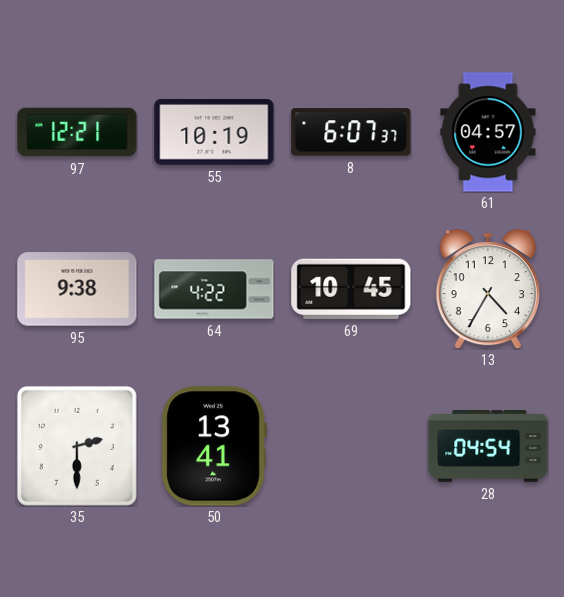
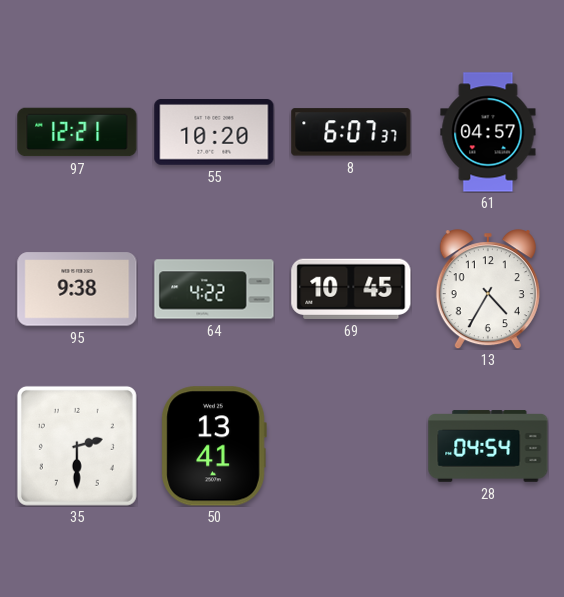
55: 10:19 -> 10:20 (214, 133)
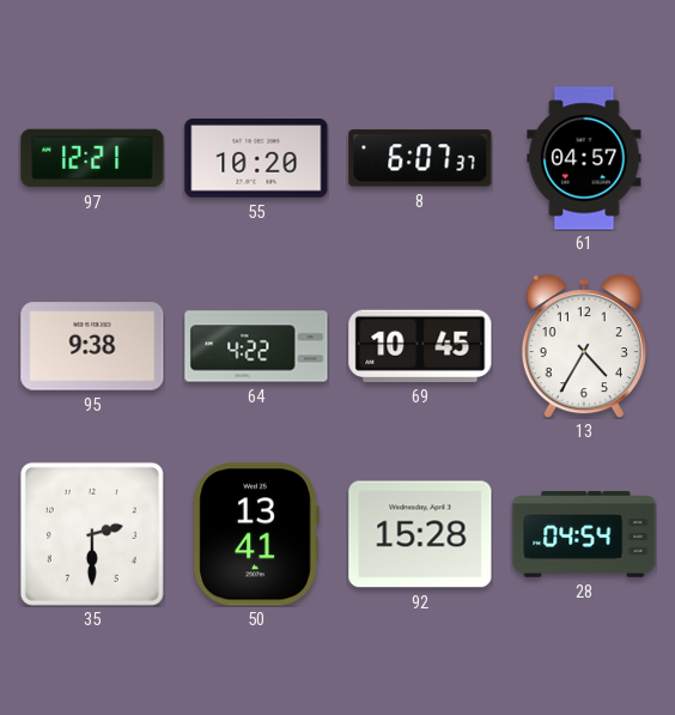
92: none -> 15:28 (420, 534)
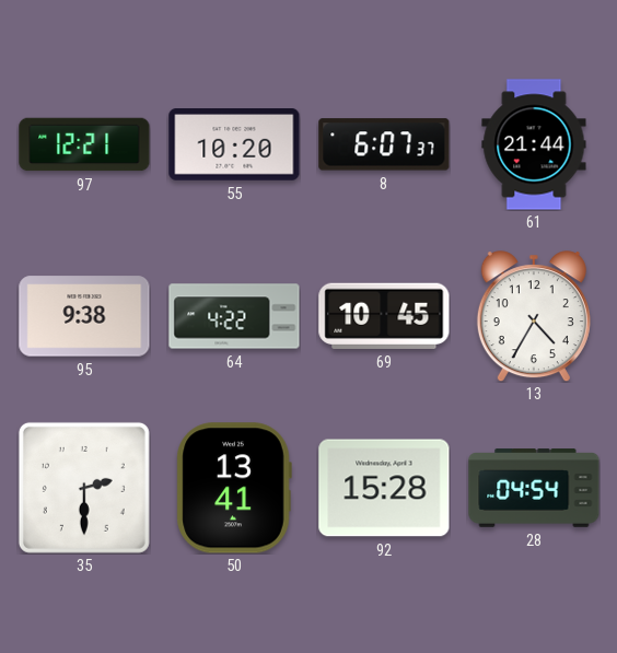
61: 04:57 -> 21:44 (534, 144)
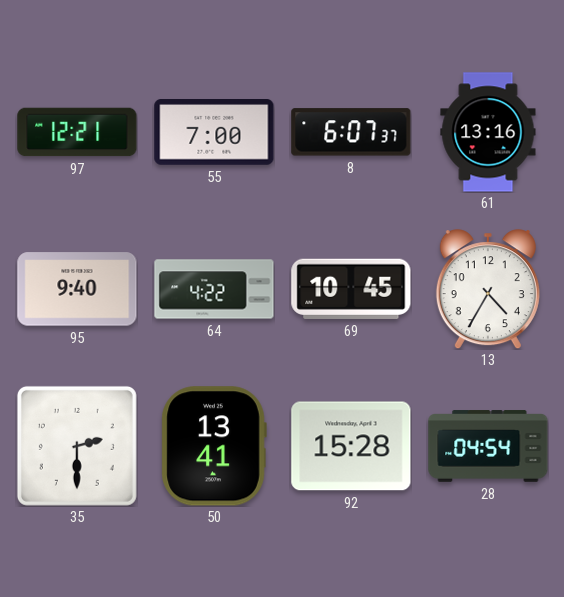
55: 10:20 -> 7:00 (214, 133)
61: 21:44 -> 13:16 (488, 132)
95: 9:38 -> 9:40 (77, 289)
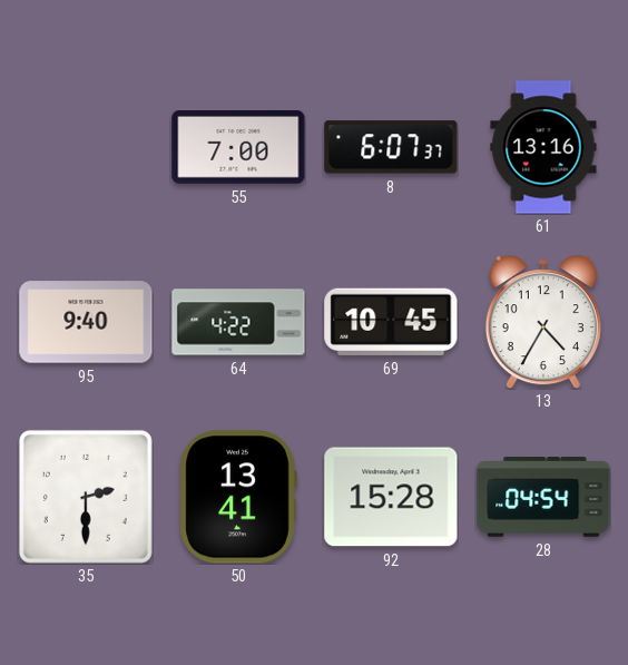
97: 12:21 -> none (77, 132)
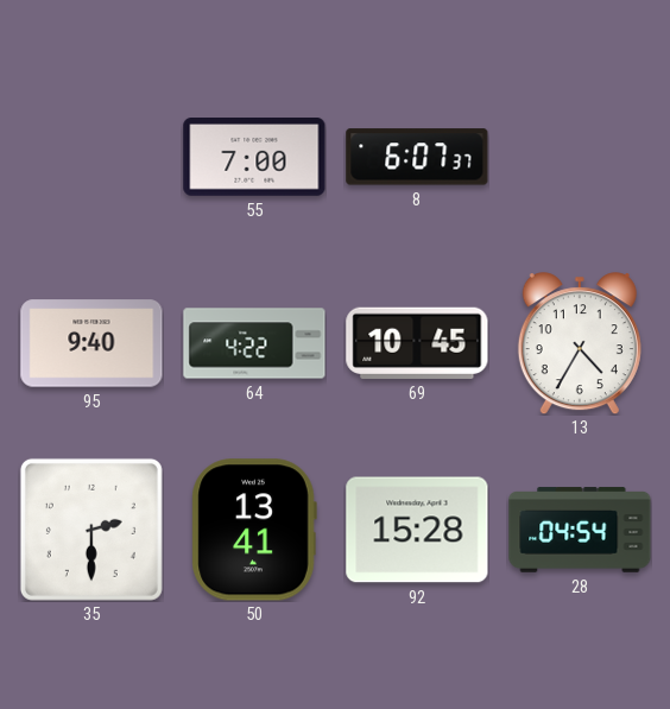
61: 13:16 -> none (543, 147)
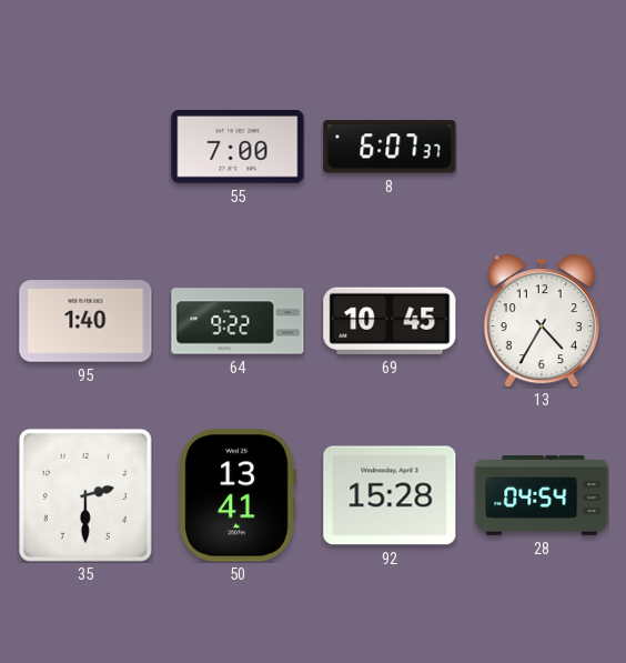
95: 9:40 -> 1:40 (85, 321)
64: 4:22 -> 9:22 (238, 321)
